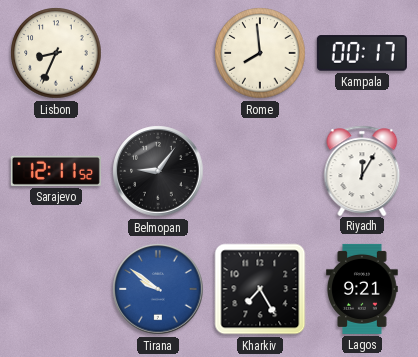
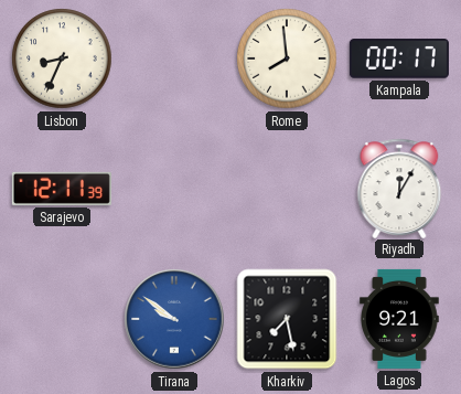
Sarajevo: 12:11:52 -> 12:11:39 (62, 189)
Belmopan: 9:06 -> none (158, 171)
Kharkiv: 7:25 -> 7:28 (287, 319)
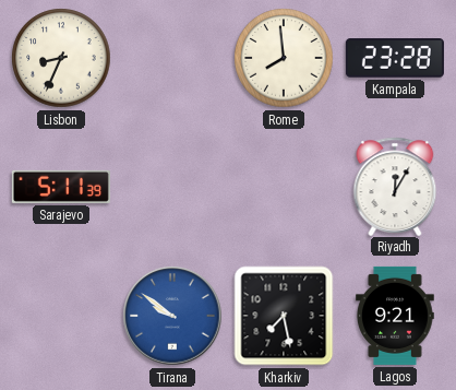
Kampala: 00:17 -> 23:28 (395, 58)
Sarajevo: 12:11 -> 5:11 (61, 187)
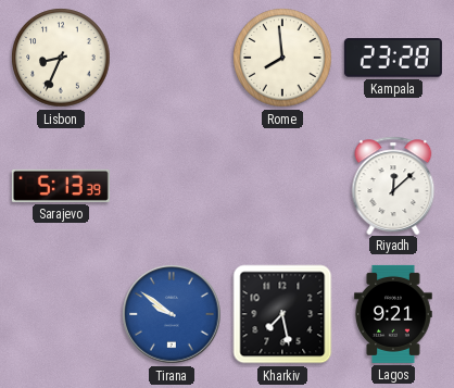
Sarajevo: 5:11 -> 5:13 (61, 186)
Riyadh: 12:05 -> 12:08 (393, 185)
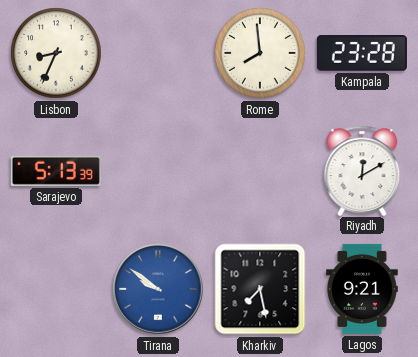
Riyadh: 12:08 -> 12:10 (362, 170)
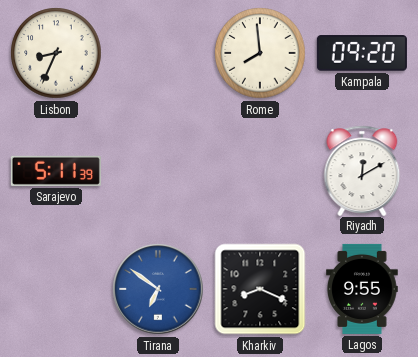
Kampala: 23:28 -> 09:20 (362, 53)
Sarajevo: 5:13 -> 5:11 (56, 171)
Tirana: 9:51 -> 6:51 (158, 289)
Kharkiv: 7:28 -> 8:19 (260, 289)
Lagos: 9:21 -> 9:55 (363, 289)
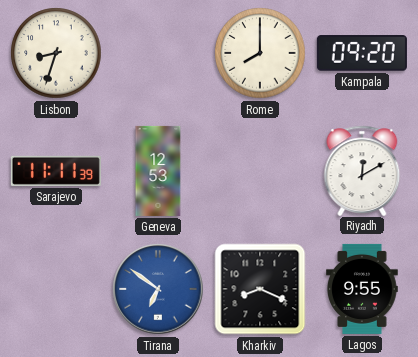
Lisbon: 8:34 -> 8:33 (56, 53)
Rome: 7:59 -> 8:00 (260, 53)
Sarajevo: 5:11 -> 11:11 (56, 171)
Geneva: none -> 12:53 (158, 171)
